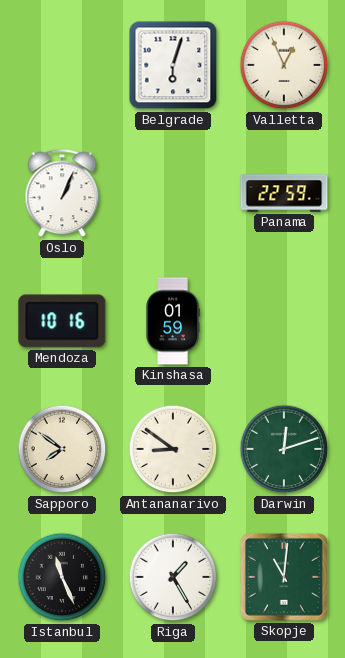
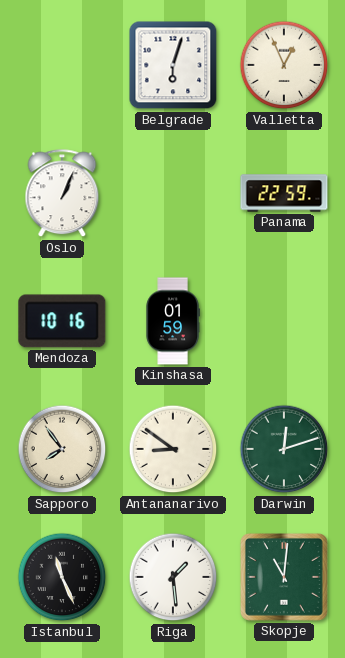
Sapporo: 7:51 -> 7:54 (62, 449)
Riga: 1:25 -> 1:29 (173, 577)
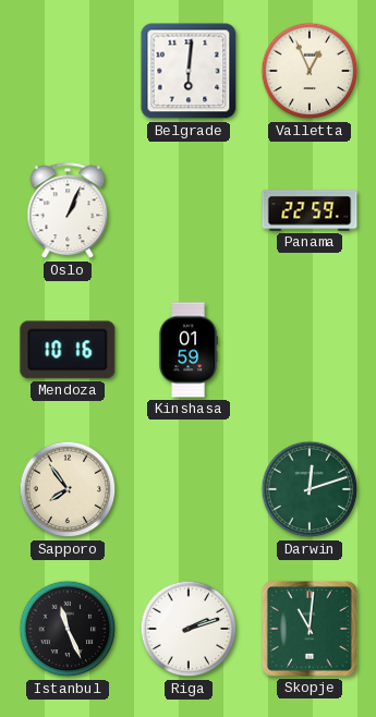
Belgrade: 6:03 -> 6:01 (189, 71)
Antananarivo: 8:51 -> none (173, 449)
Riga: 1:29 -> 2:12 (189, 629)
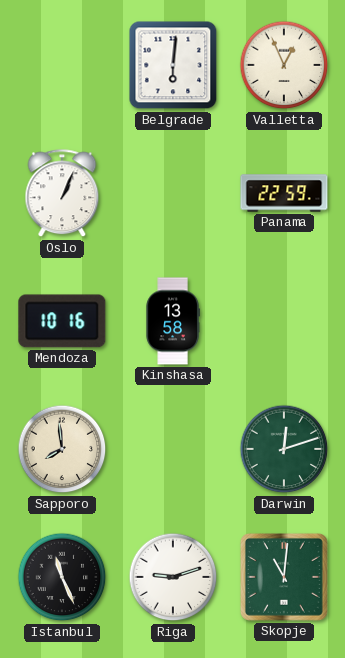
Kinshasa: 01:59 -> 13:58 (173, 321)
Sapporo: 7:54 -> 7:59 (62, 449)
Riga: 2:12 -> 9:12 (173, 577)
